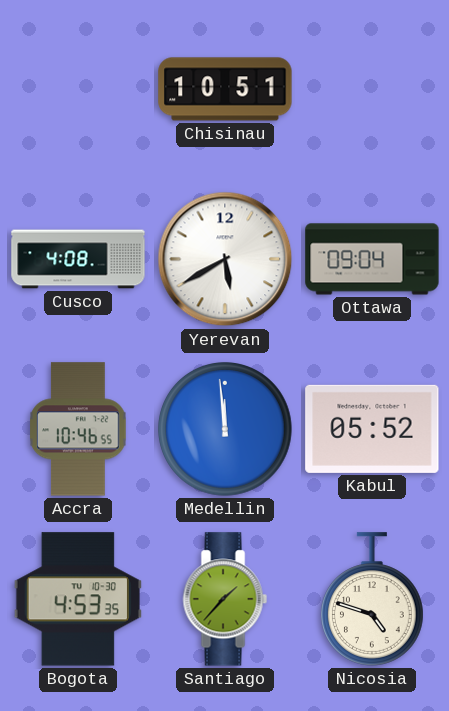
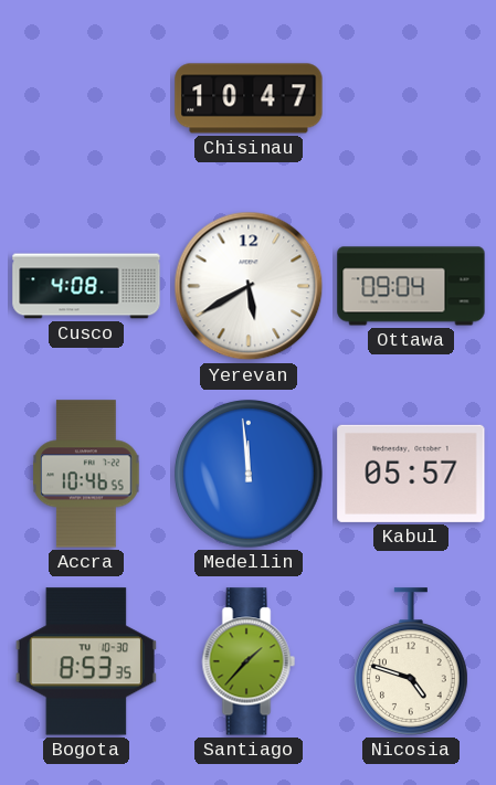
Chisinau: 10:51 -> 10:47 (249, 98)
Kabul: 05:52 -> 05:57 (411, 474)
Bogota: 4:53 -> 8:53 (86, 661)
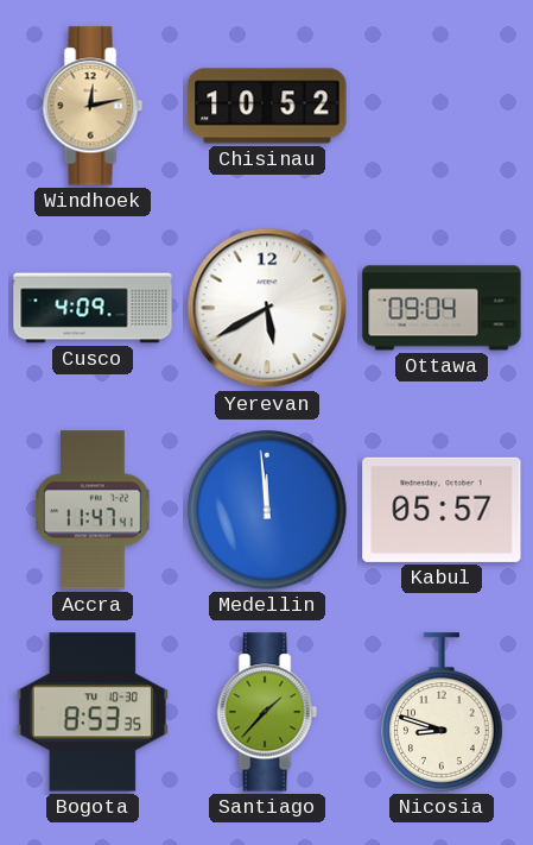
Windhoek: none -> 12:13 (93, 106)
Chisinau: 10:47 -> 10:52 (267, 106)
Cusco: 4:08 -> 4:09 (93, 308)
Accra: 10:46 -> 11:47 (93, 510)
Nicosia: 4:48 -> 8:48 (442, 712)
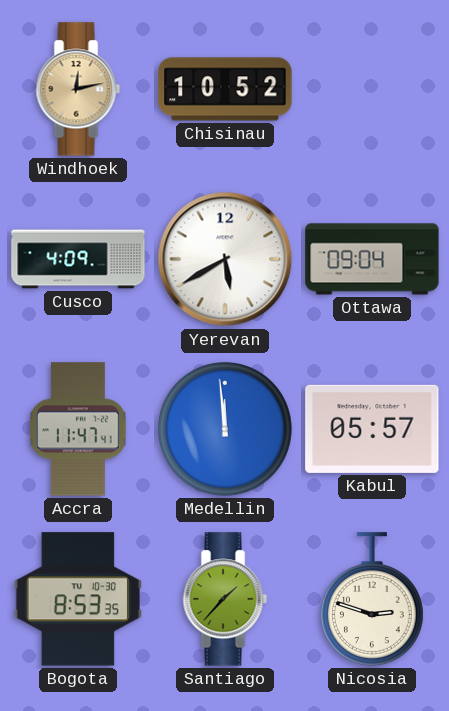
Nicosia: 8:48 -> 2:48 (372, 599)
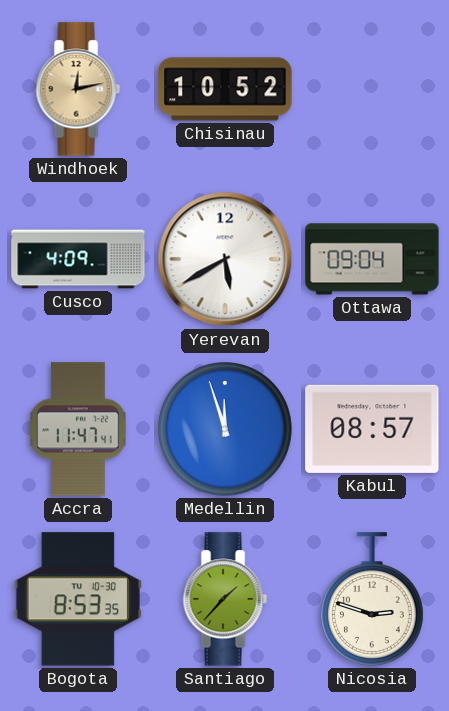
Medellin: 11:59 -> 11:57 (226, 430)
Kabul: 05:57 -> 08:57 (372, 429)
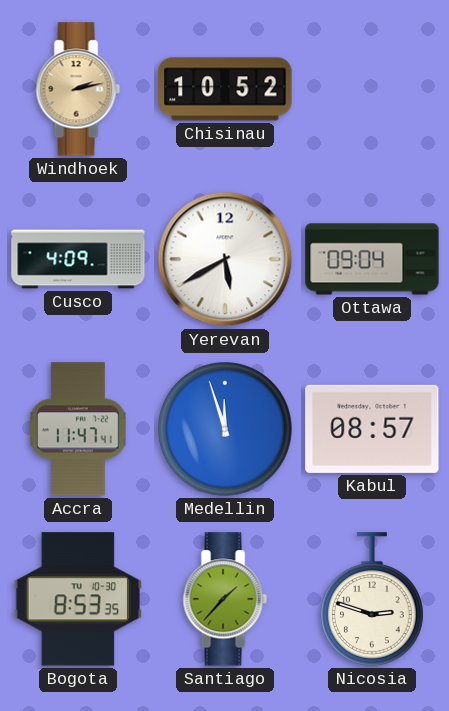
Windhoek: 12:13 -> 2:13 (78, 89)
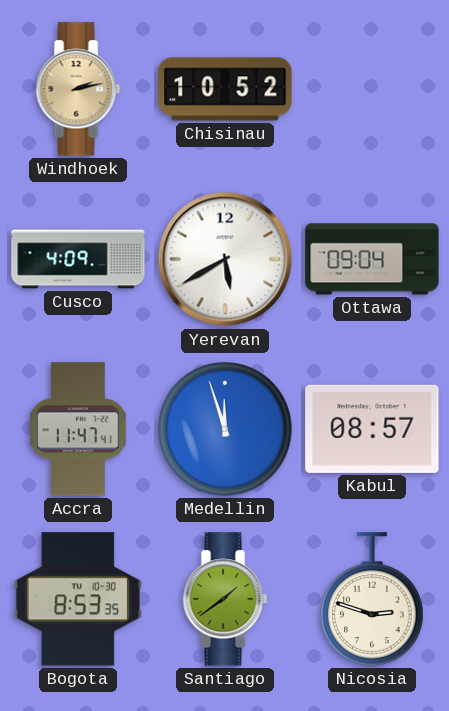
Santiago: 1:37 -> 1:39 (225, 599)
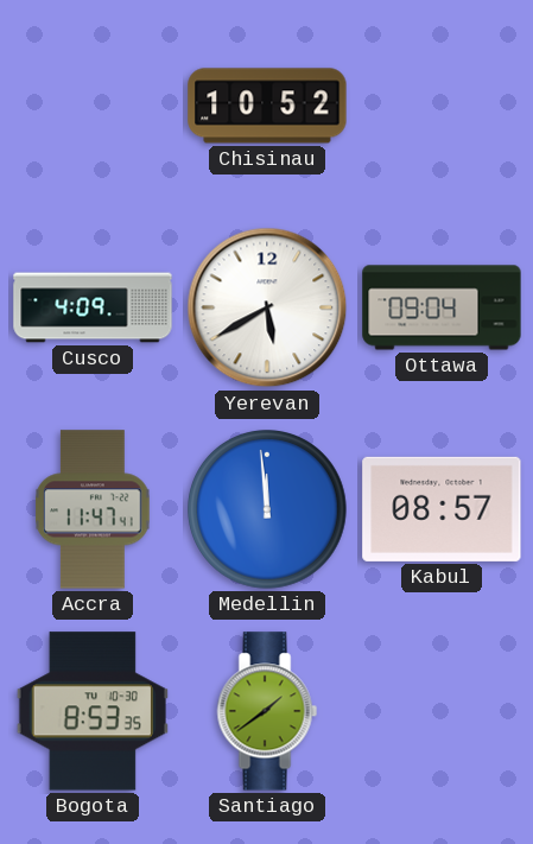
Windhoek: 2:13 -> none (78, 89)
Medellin: 11:57 -> 11:59 (268, 510)
Nicosia: 2:48 -> none (372, 599)
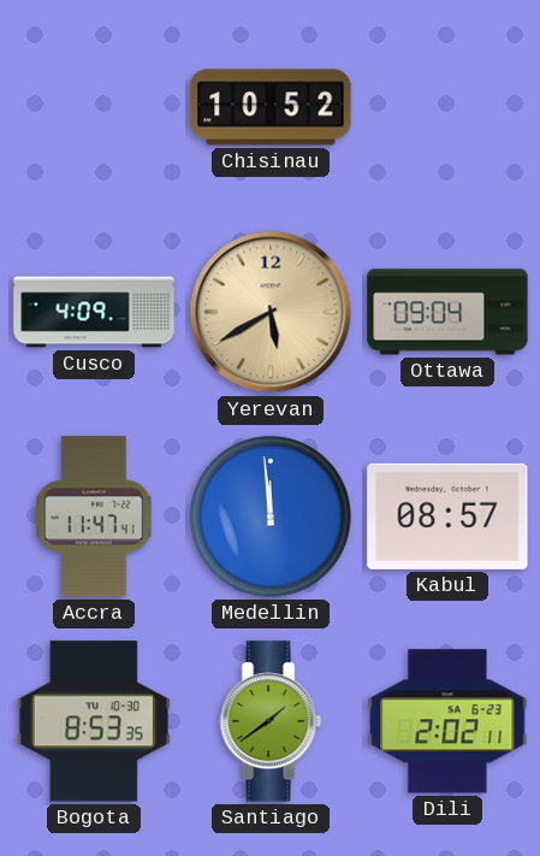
Yerevan dial: white -> champagne (271, 312)
Dili: none -> 2:02 (447, 721)
